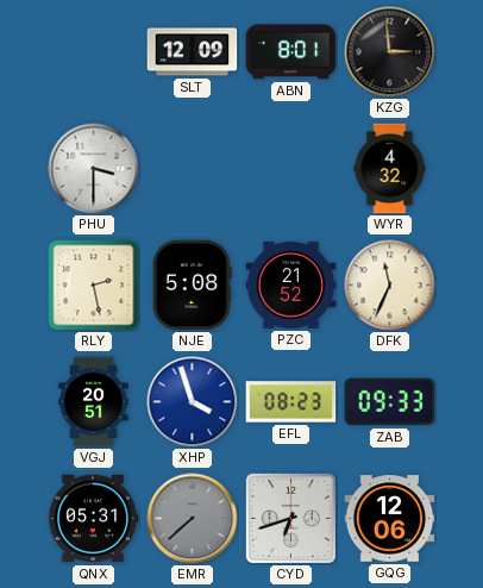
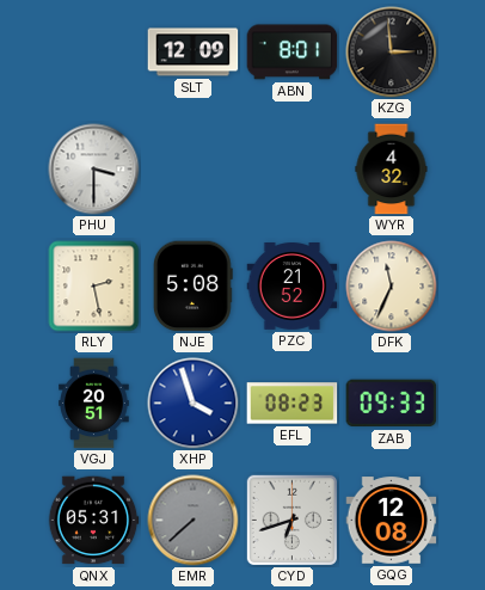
GQG: 12:06 -> 12:08 (392, 521)
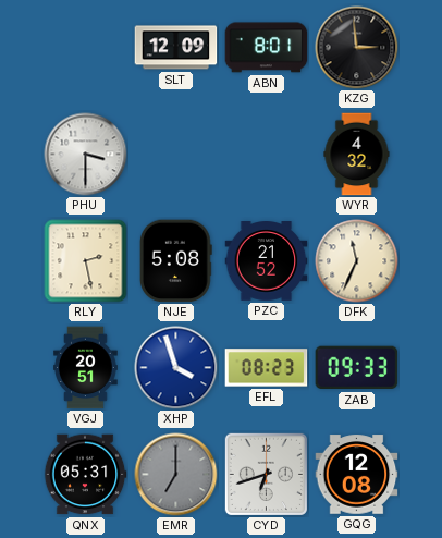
EMR: 7:38 -> 7:00 (176, 475)
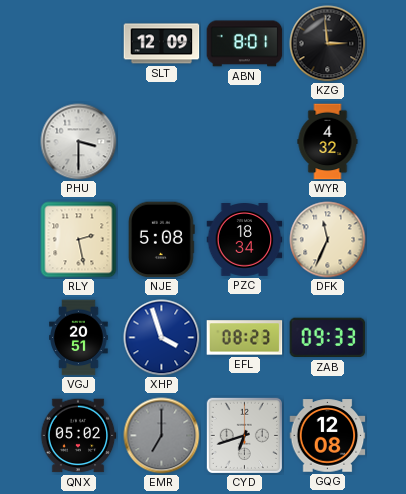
PZC: 21:52 -> 18:34 (245, 240)
QNX: 05:31 -> 05:02 (78, 436)
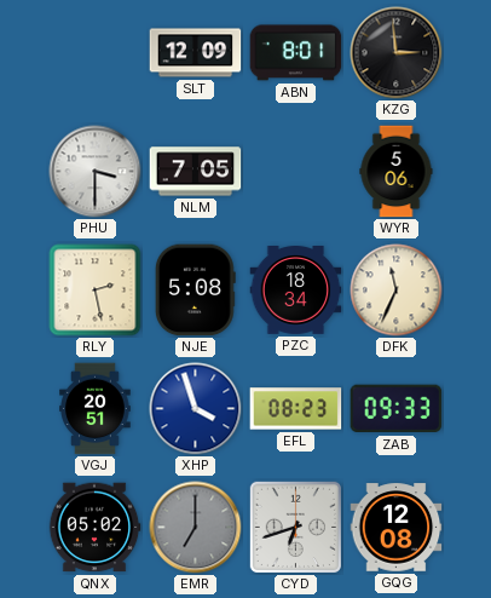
NLM: none -> 7:05 (196, 172)
WYR: 4:32 -> 5:06 (397, 172)
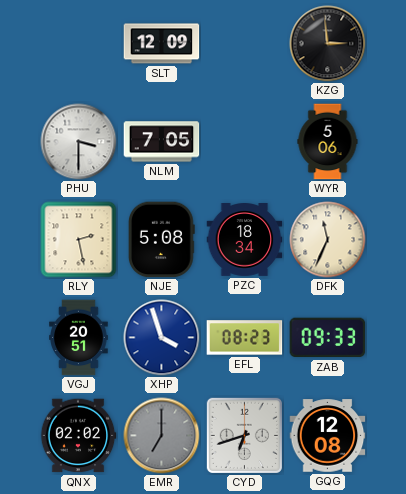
ABN: 8:01 -> none (296, 53)
QNX: 05:02 -> 02:02 (78, 436)
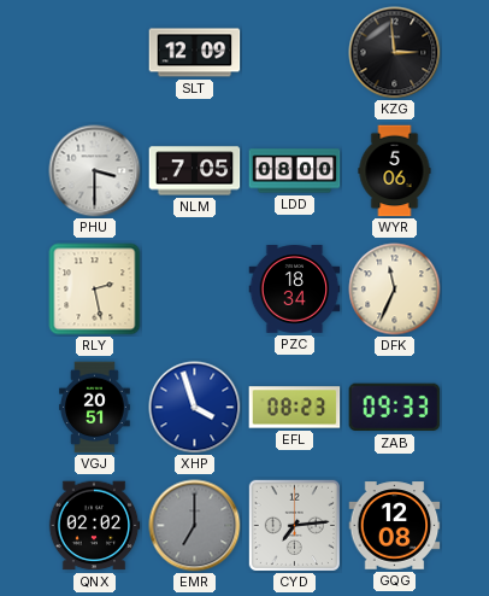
LDD: none -> 08:00 (295, 171)
NJE: 5:08 -> none (161, 240)
CYD: 6:42 -> 7:14 (294, 525)
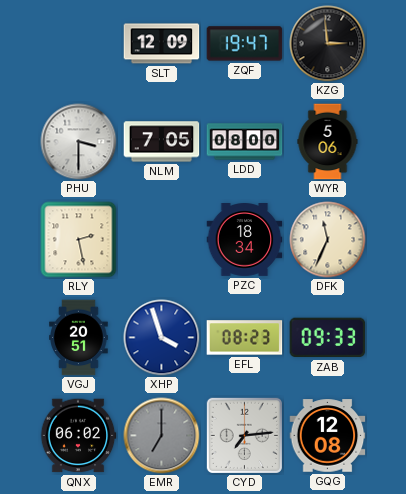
ZQF: none -> 19:47 (245, 44)
QNX: 02:02 -> 06:02 (78, 436)
